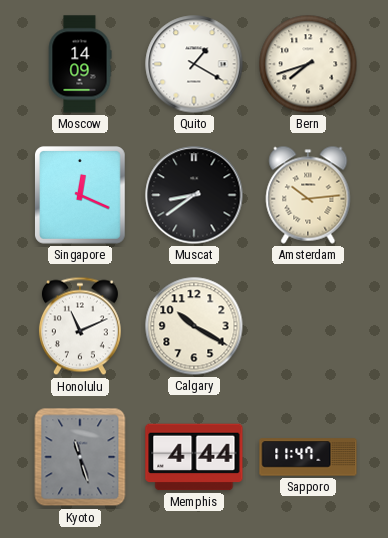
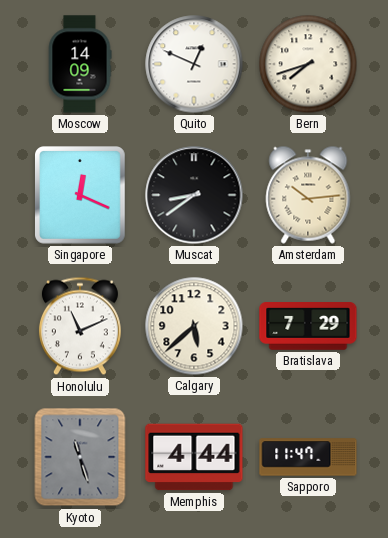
Quito: 1:20 -> 12:49 (194, 64)
Calgary: 10:20 -> 5:38 (194, 326)
Bratislava: none -> 7:29 (308, 327)
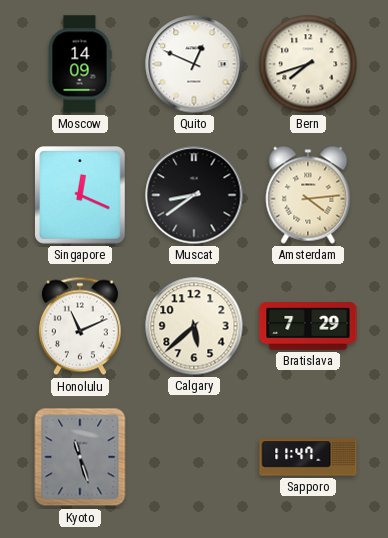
Amsterdam: 10:14 -> 4:14 (308, 195)
Memphis: 4:44 -> none (194, 457)
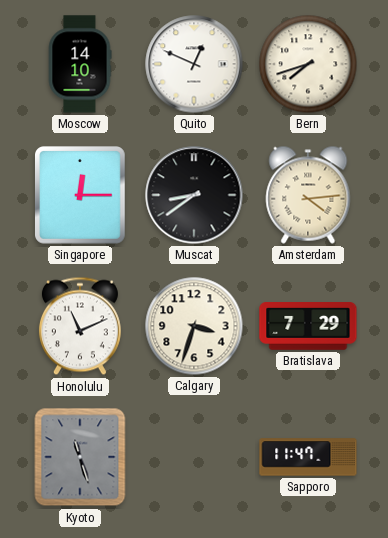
Moscow: 14:09 -> 14:10 (80, 64)
Singapore: 12:19 -> 12:15 (81, 196)
Calgary: 5:38 -> 3:33 (194, 326)
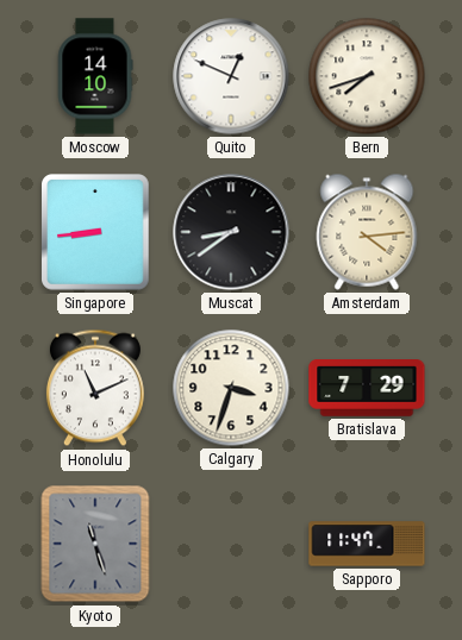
Singapore: 12:15 -> 8:44 (96, 233)
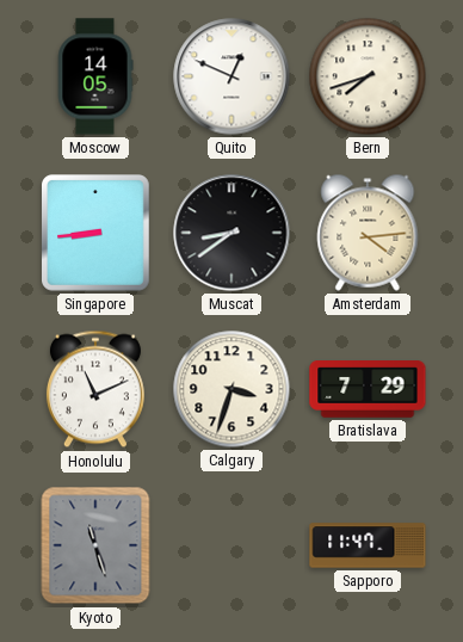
Moscow: 14:10 -> 14:05 (95, 76)
